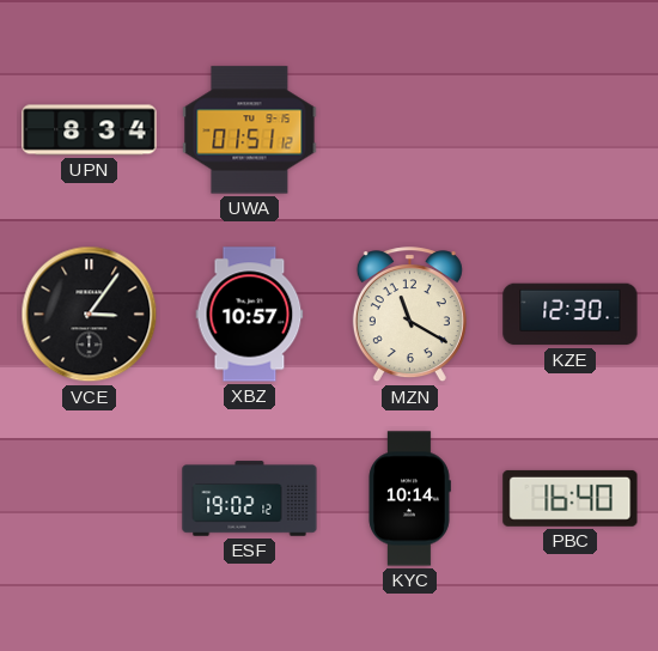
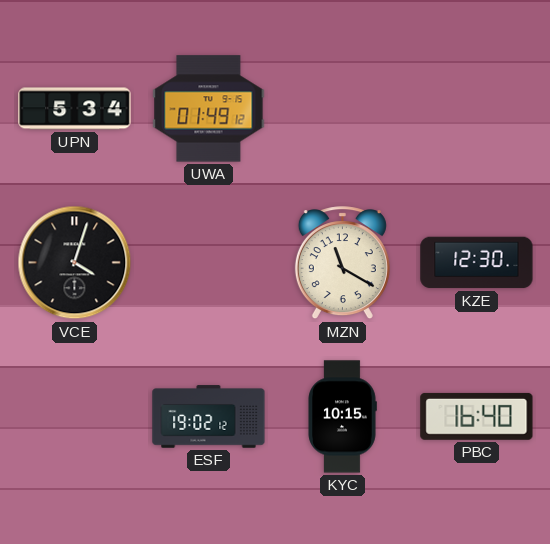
UPN: 8:34 -> 5:34 (75, 109)
UWA: 01:51 -> 01:49 (209, 109)
VCE: 3:06 -> 4:03 (75, 263)
XBZ: 10:57 -> none (250, 315)
KYC: 10:14 -> 10:15 (342, 417)
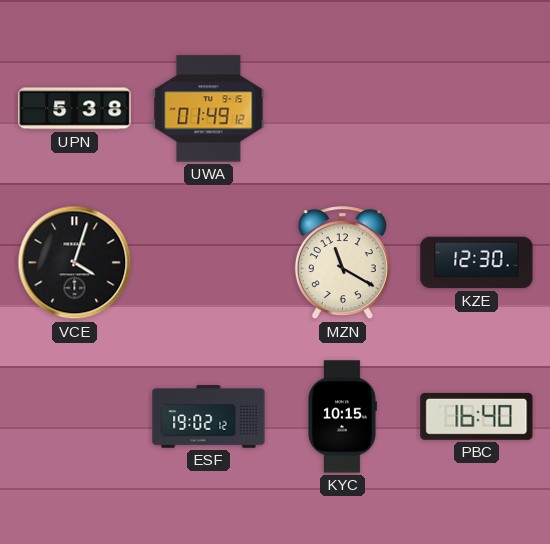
UPN: 5:34 -> 5:38 (75, 109)
